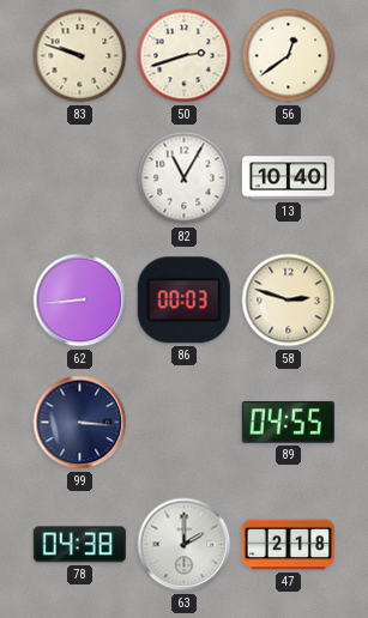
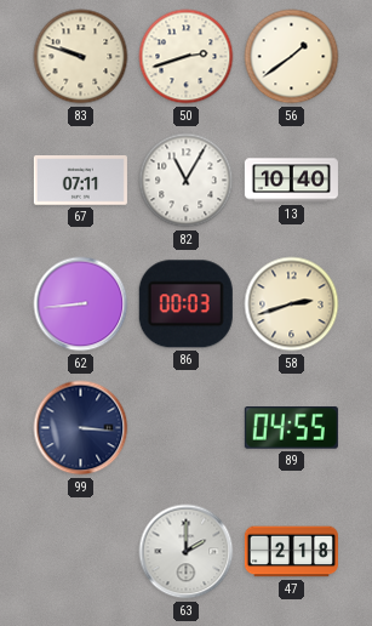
56: 12:39 -> 1:39 (292, 57)
67: none -> 07:11 (80, 181)
58: 2:48 -> 2:42 (292, 305)
78: 04:38 -> none (79, 545)
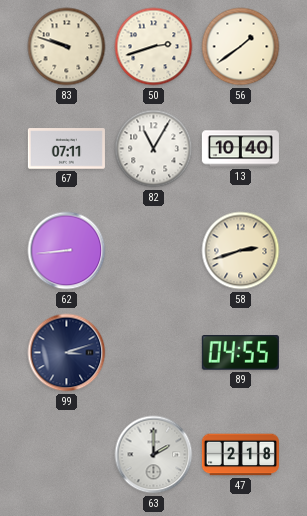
86: 00:03 -> none (185, 305)
99: 3:16 -> 3:12 (67, 353)
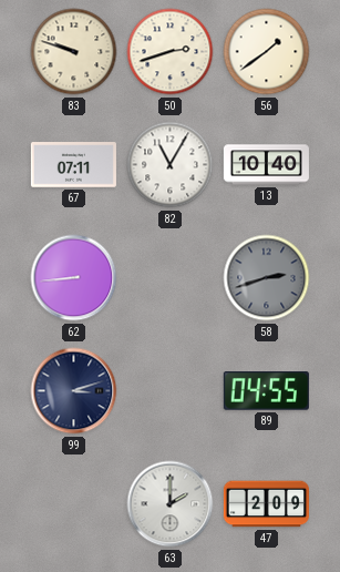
58 dial: cream -> grey (267, 278)
47: 2:18 -> 2:09 (266, 504)
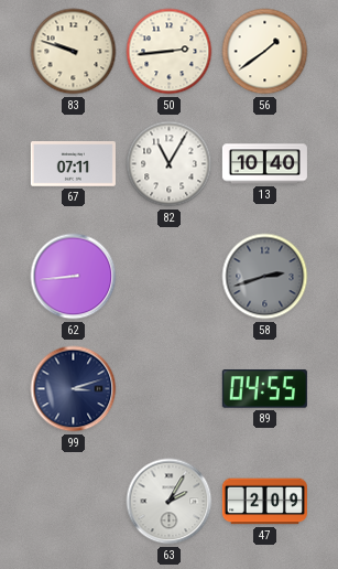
50: 2:42 -> 2:44 (170, 52)
63: 2:00 -> 2:05 (170, 502)
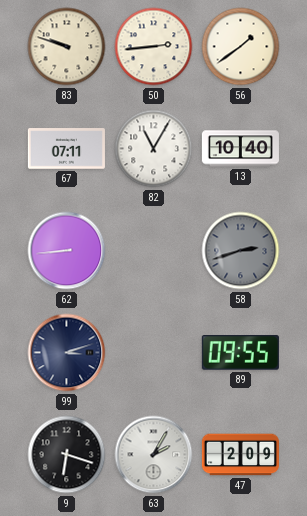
89: 04:55 -> 09:55 (240, 353)
9: none -> 6:18 (67, 455)
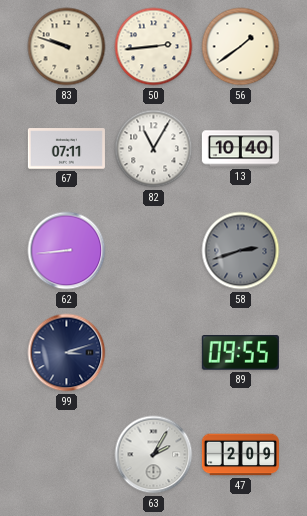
9: 6:18 -> none (67, 455)
